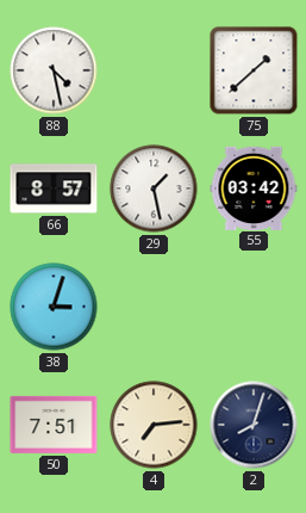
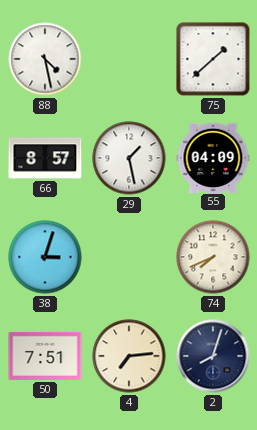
55: 03:42 -> 04:09 (213, 157)
74: none -> 7:41 (213, 257)
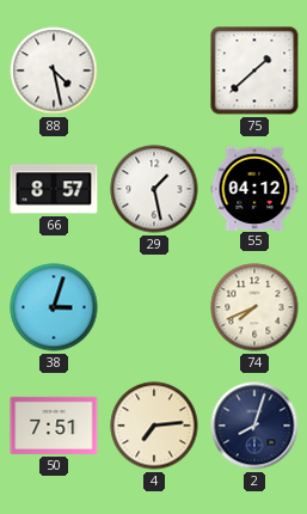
55: 04:09 -> 04:12 (254, 188)
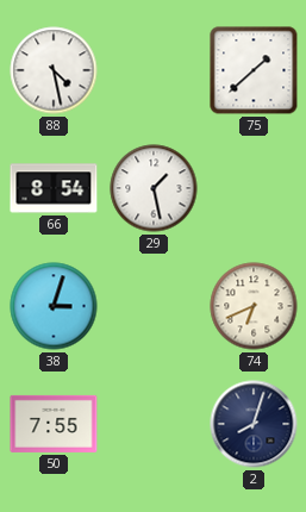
66: 8:57 -> 8:54 (54, 188)
55: 04:12 -> none (254, 188)
74: 7:41 -> 6:41 (254, 306)
50: 7:51 -> 7:55 (54, 424)
4: 7:14 -> none (154, 426)
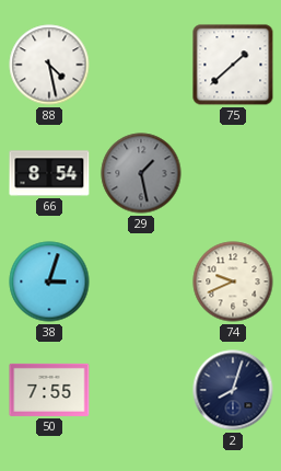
29 dial: white -> grey (141, 173)
74: 6:41 -> 9:41 (233, 282)
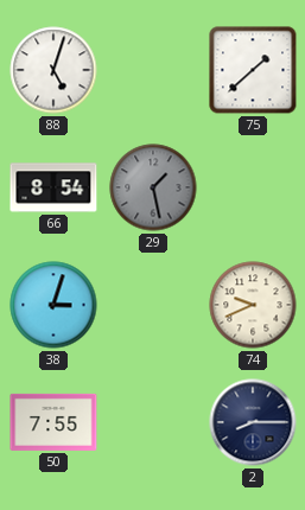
88: 4:28 -> 5:03 (53, 70)
2: 8:03 -> 8:15 (253, 422)
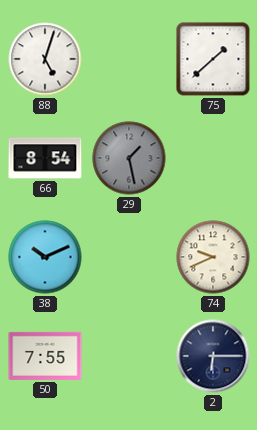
38: 3:03 -> 10:11 (45, 257)
2: 8:15 -> 6:15 (213, 356)
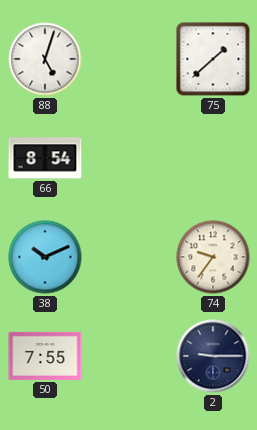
29: 1:28 -> none (129, 158)
74: 9:41 -> 9:36 (213, 257)
2: 6:15 -> 9:15 (213, 356)
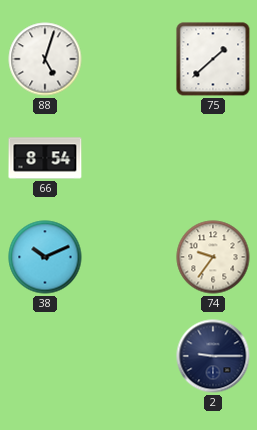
50: 7:55 -> none (45, 356)
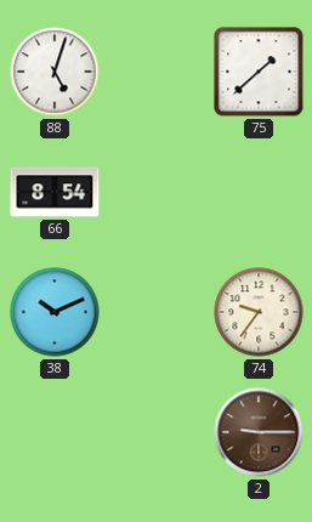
2 dial: navy -> brown (259, 432)
